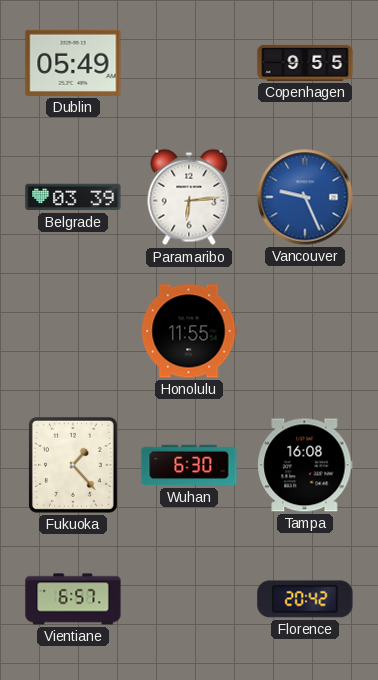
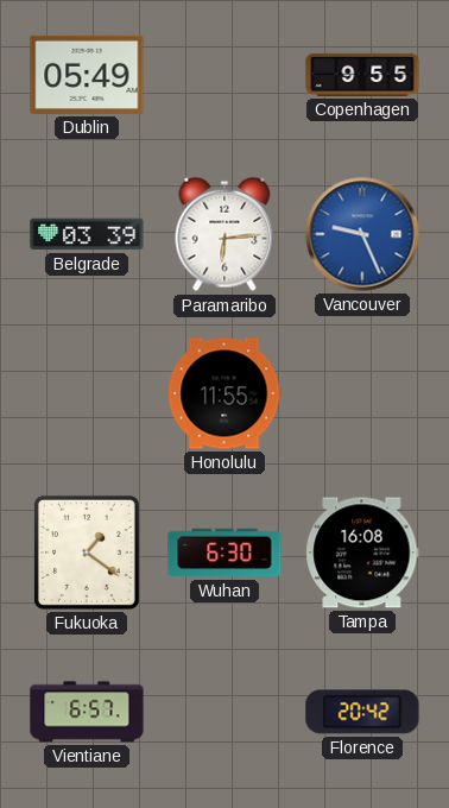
Fukuoka: 1:23 -> 1:21 (87, 553)
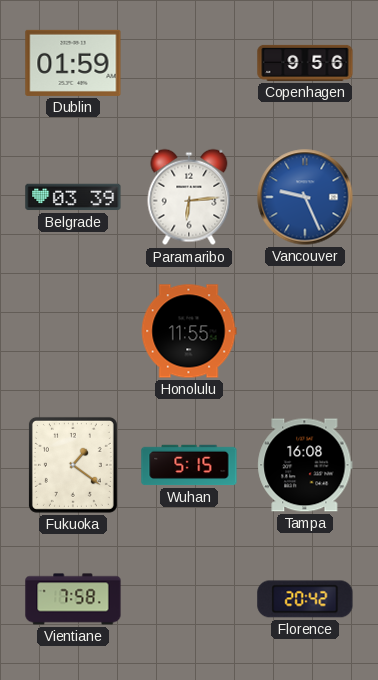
Dublin: 05:49 -> 01:59 (73, 63)
Copenhagen: 9:55 -> 9:56 (305, 63)
Wuhan: 6:30 -> 5:15 (189, 465)
Vientiane: 6:57 -> 7:58 (73, 599)
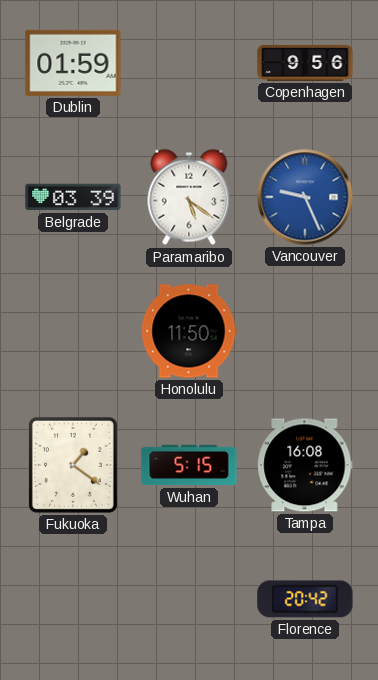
Paramaribo: 6:14 -> 5:21 (189, 197)
Honolulu: 11:55 -> 11:50 (189, 331)
Vientiane: 7:58 -> none (73, 599)
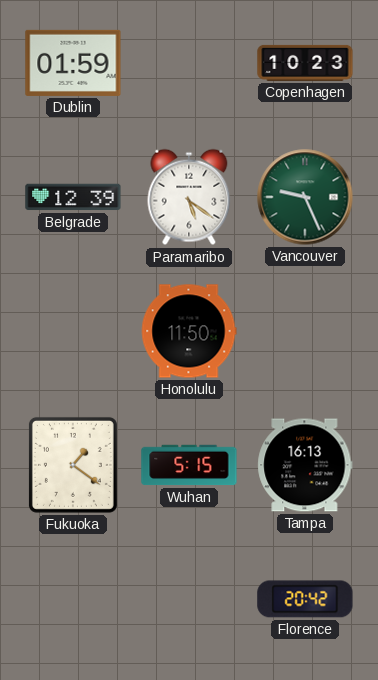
Copenhagen: 9:56 -> 10:23 (305, 63)
Belgrade: 03:39 -> 12:39 (73, 197)
Vancouver dial: blue -> green (305, 197)
Tampa: 16:08 -> 16:13 (305, 465)
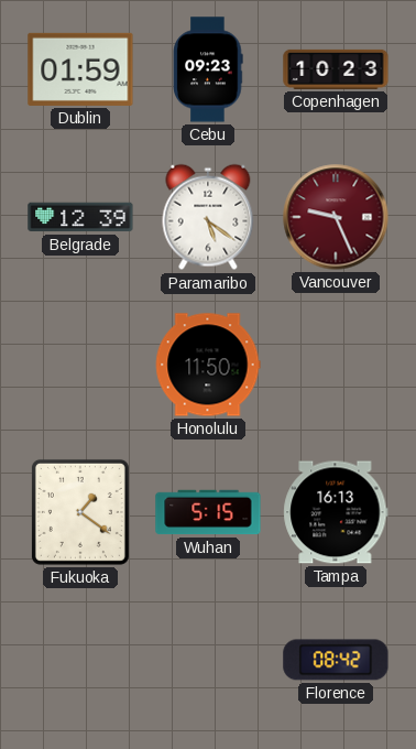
Cebu: none -> 09:23 (208, 69)
Vancouver dial: green -> burgundy (336, 217)
Florence: 20:42 -> 08:42 (336, 660)
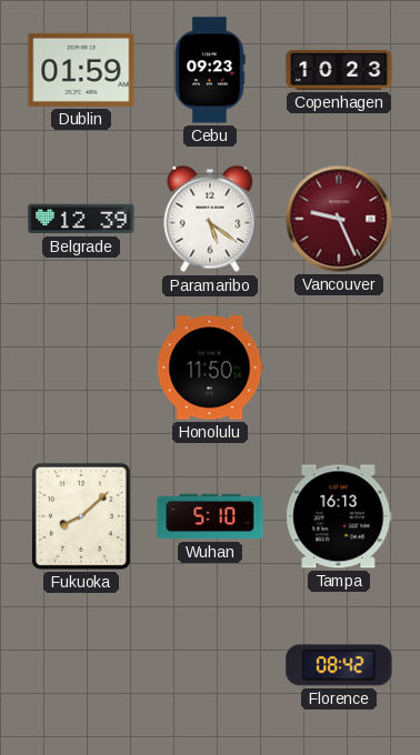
Fukuoka: 1:21 -> 8:08 (81, 516)
Wuhan: 5:15 -> 5:10 (210, 516)
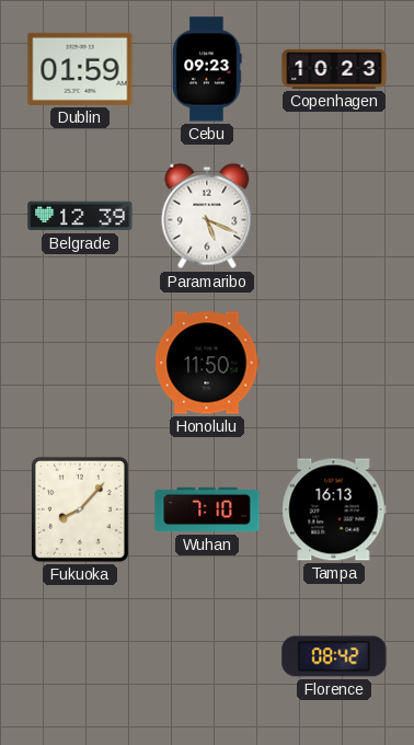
Paramaribo: 5:21 -> 5:19 (207, 216)
Vancouver: 9:26 -> none (339, 219)
Fukuoka: 8:08 -> 8:07 (80, 509)
Wuhan: 5:10 -> 7:10 (207, 509)
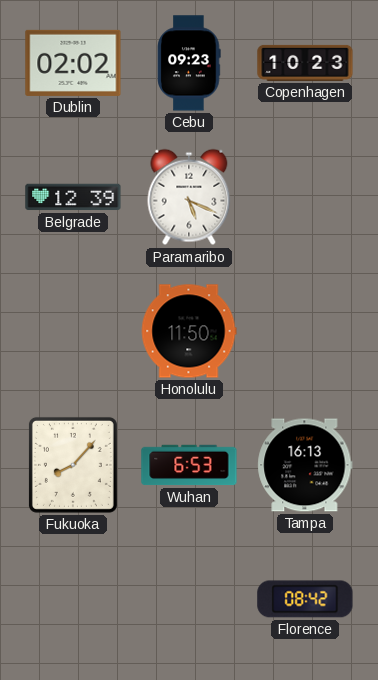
Dublin: 01:59 -> 02:02 (73, 63)
Wuhan: 7:10 -> 6:53 (189, 465)
